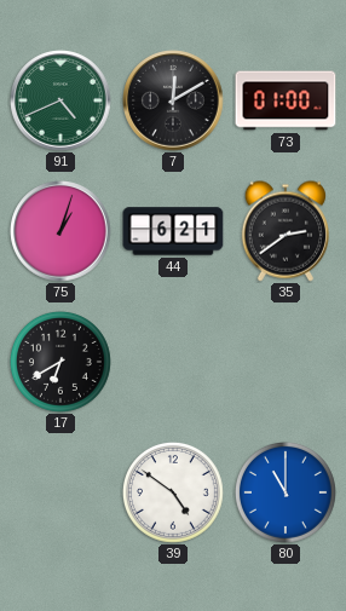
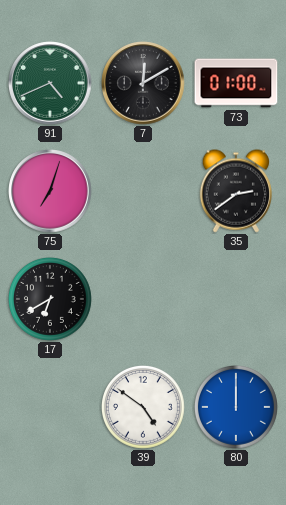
75: 1:03 -> 7:03 (50, 191)
44: 6:21 -> none (173, 231)
80: 11:00 -> 12:00 (237, 408)
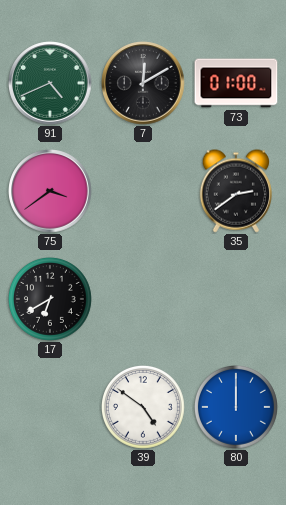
75: 7:03 -> 3:39 (50, 191)
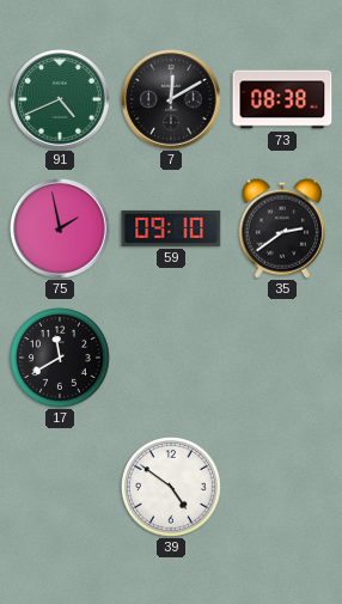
73: 01:00 -> 08:38 (282, 99)
75: 3:39 -> 1:58 (60, 228)
59: none -> 09:10 (171, 228)
17: 6:40 -> 11:40 (61, 359)
80: 12:00 -> none (237, 408)
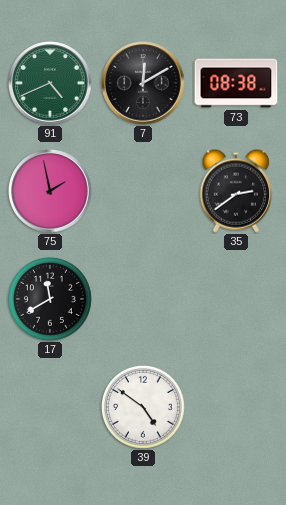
59: 09:10 -> none (171, 228)
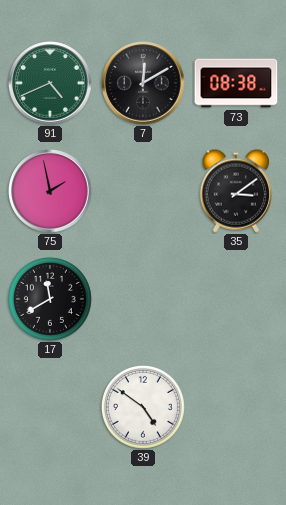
35: 2:39 -> 3:09 (235, 191)
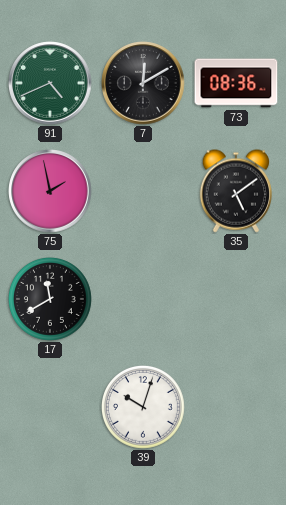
73: 08:38 -> 08:36 (236, 83)
35: 3:09 -> 5:09 (235, 191)
39: 4:51 -> 10:03 (144, 408)
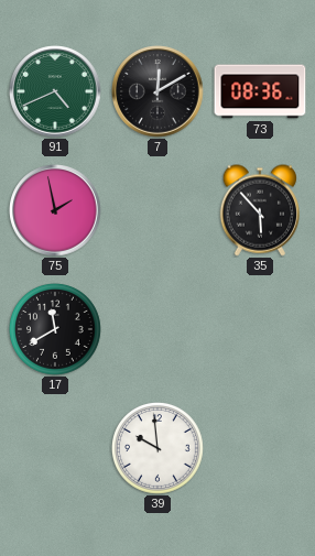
35: 5:09 -> 5:53 (259, 210)
39: 10:03 -> 9:59 (159, 449)
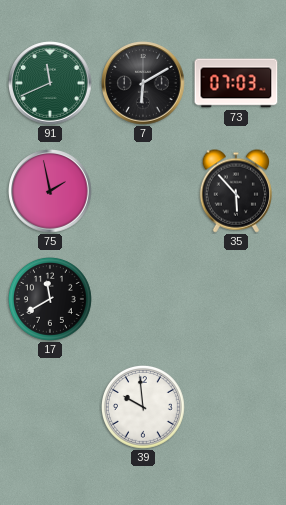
91: 4:41 -> 11:41 (50, 83)
7: 12:10 -> 6:10 (143, 83)
73: 08:36 -> 07:03 (236, 83)
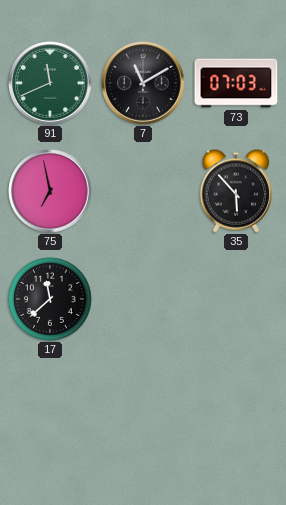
7: 6:10 -> 11:10 (143, 83)
75: 1:58 -> 6:58 (50, 191)
17: 11:40 -> 11:38 (51, 300)
39: 9:59 -> none (144, 408)
